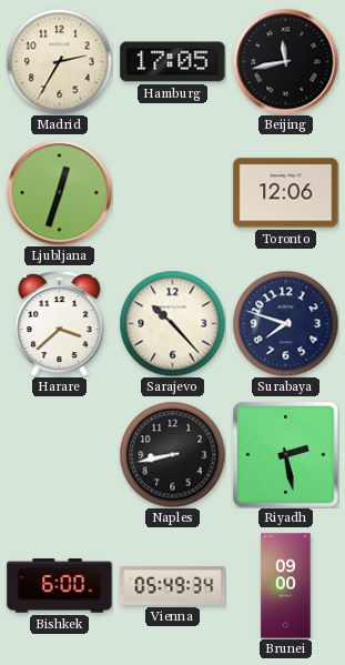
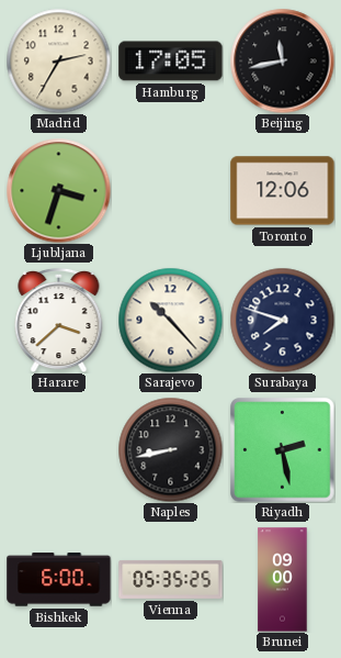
Ljubljana: 12:33 -> 3:33 (58, 190)
Vienna: 05:49 -> 05:35 (171, 579)
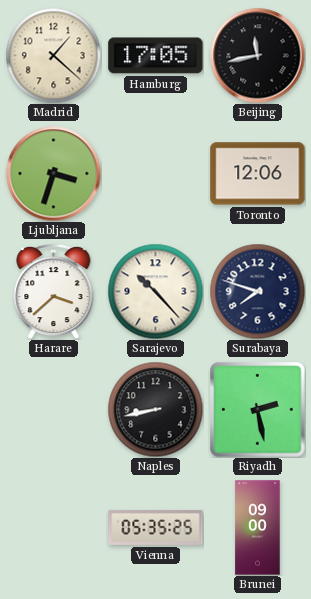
Madrid: 2:35 -> 1:22 (53, 55)
Bishkek: 6:00 -> none (59, 580)
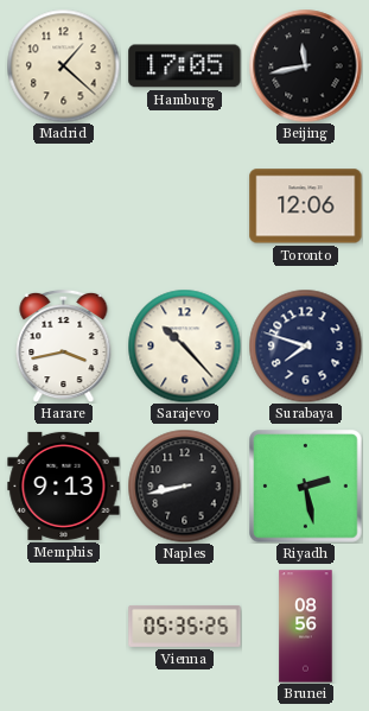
Ljubljana: 3:33 -> none (53, 173)
Harare: 3:38 -> 3:43 (64, 345)
Memphis: none -> 9:13 (64, 485)
Brunei: 09:00 -> 08:56 (306, 627)
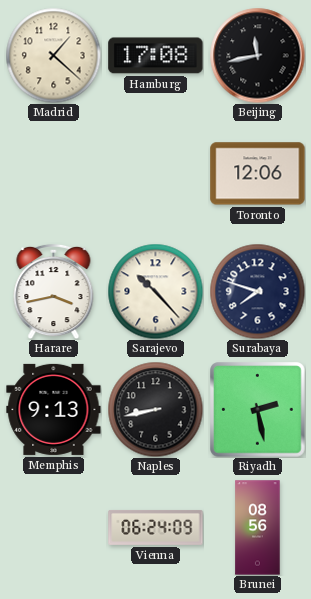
Hamburg: 17:05 -> 17:08 (156, 56)
Vienna: 05:35 -> 06:24 (156, 527)
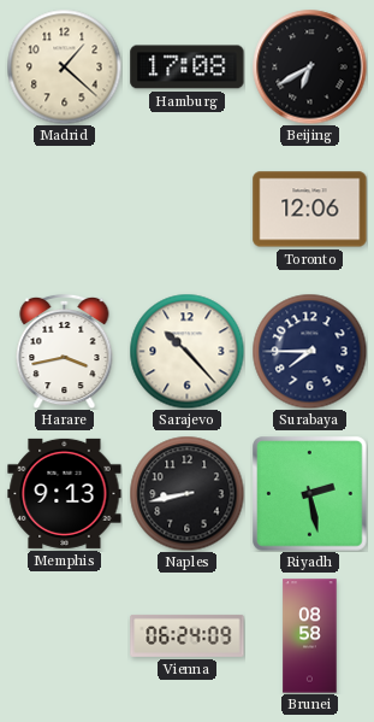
Beijing: 11:43 -> 6:40 (309, 66)
Surabaya: 7:48 -> 7:45 (309, 351)
Brunei: 08:56 -> 08:58 (310, 636)
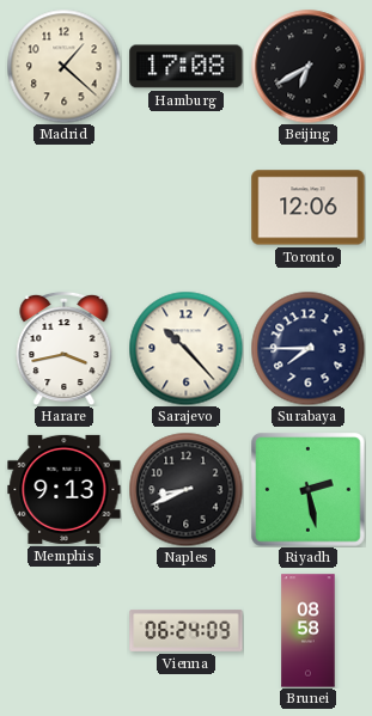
Naples: 8:43 -> 8:41 (185, 489)
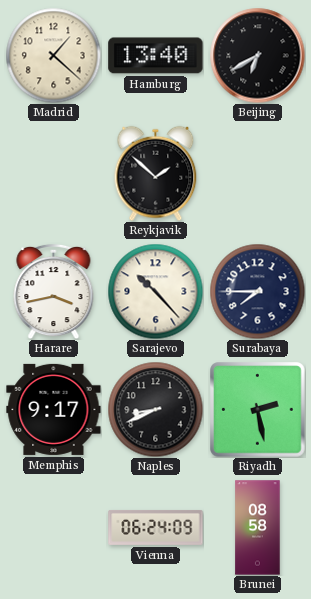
Hamburg: 17:08 -> 13:40 (156, 56)
Reykjavik: none -> 1:52 (156, 173)
Toronto: 12:06 -> none (309, 208)
Memphis: 9:13 -> 9:17 (54, 409)
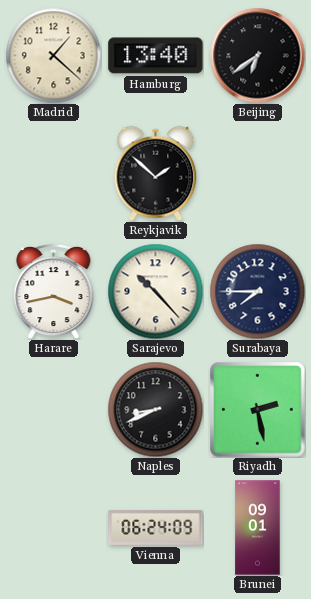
Beijing: 6:40 -> 6:39 (257, 55)
Memphis: 9:17 -> none (54, 409)
Brunei: 08:58 -> 09:01 (258, 528)
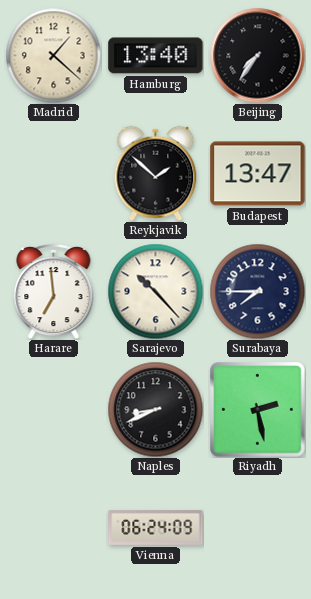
Beijing: 6:39 -> 7:36 (257, 55)
Budapest: none -> 13:47 (258, 174)
Harare: 3:43 -> 6:59 (54, 291)
Brunei: 09:01 -> none (258, 528)
